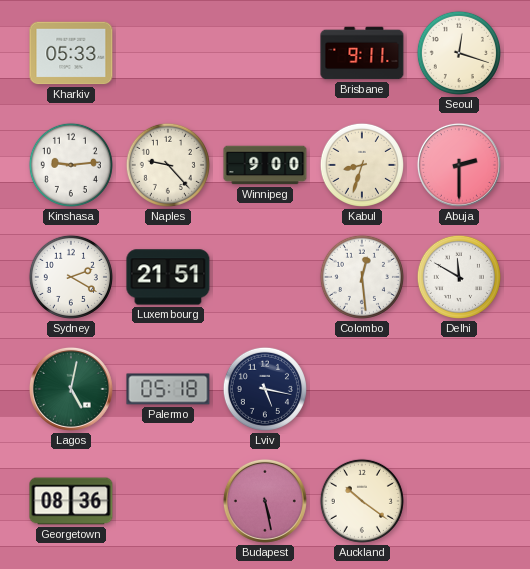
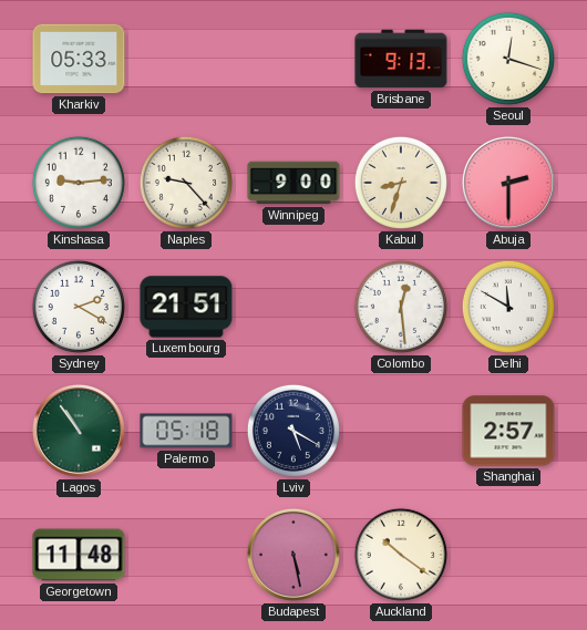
Brisbane: 9:11 -> 9:13 (401, 59)
Lagos: 5:02 -> 10:54 (79, 431)
Lviv: 5:17 -> 5:20 (293, 431)
Shanghai: none -> 2:57 (508, 431)
Georgetown: 08:36 -> 11:48 (79, 555)
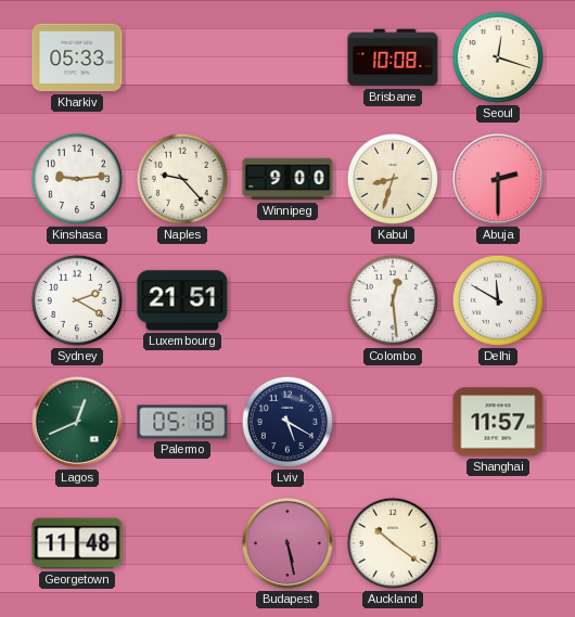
Brisbane: 9:13 -> 10:08 (393, 57)
Lagos: 10:54 -> 12:41 (77, 422)
Shanghai: 2:57 -> 11:57 (498, 422)
